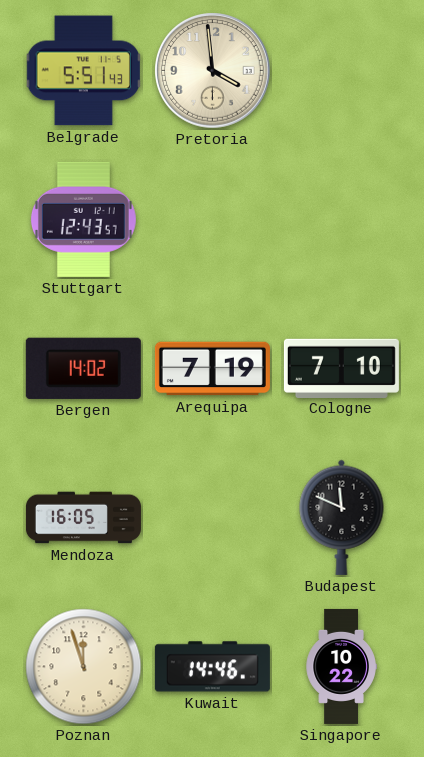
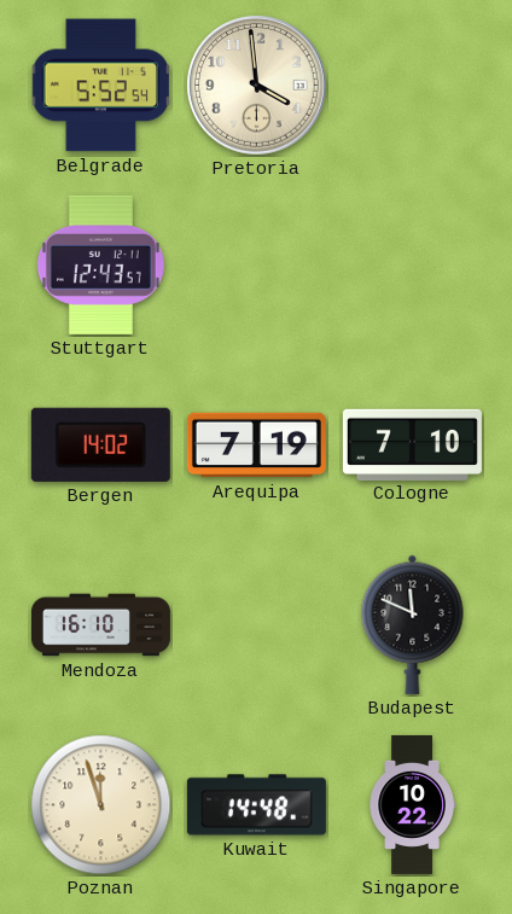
Belgrade: 5:51 -> 5:52 (100, 86)
Mendoza: 16:05 -> 16:10 (100, 625)
Kuwait: 14:46 -> 14:48 (256, 805)
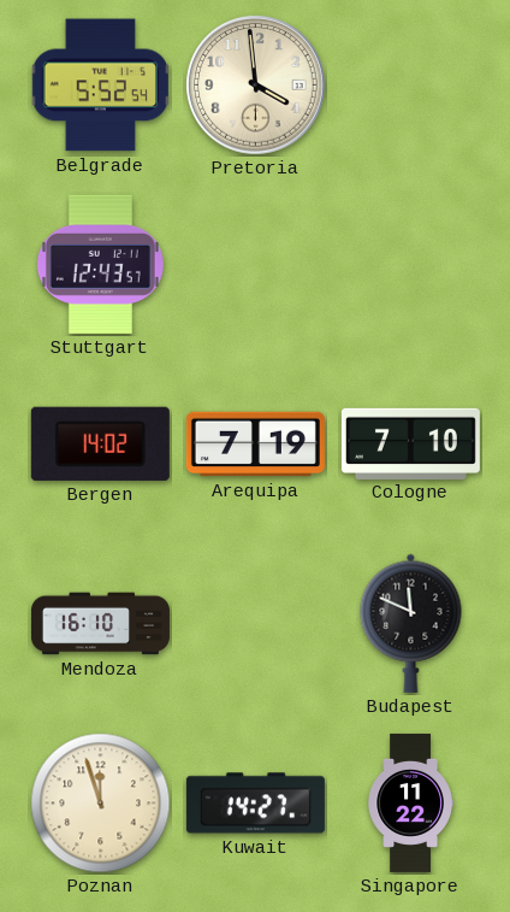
Kuwait: 14:48 -> 14:27 (255, 804)
Singapore: 10:22 -> 11:22 (410, 802)
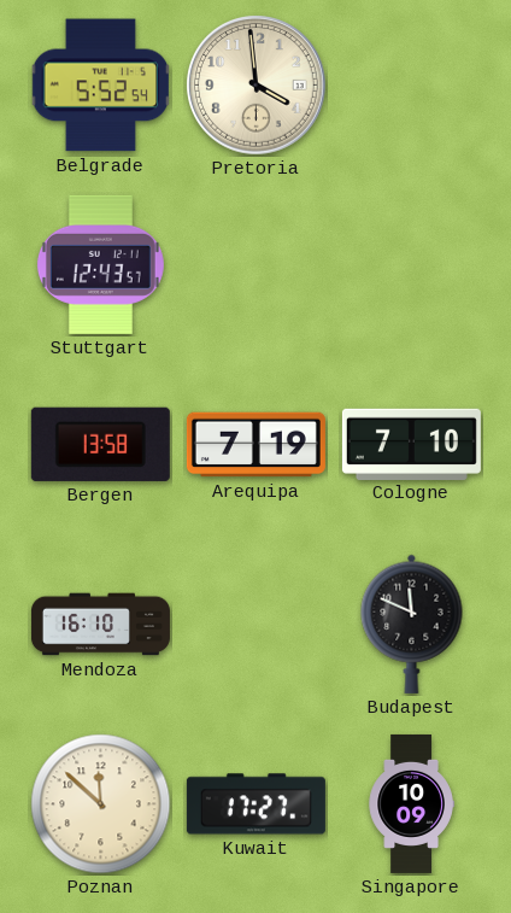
Bergen: 14:02 -> 13:58 (100, 444)
Poznan: 11:57 -> 11:52 (101, 804)
Kuwait: 14:27 -> 17:27 (255, 804)
Singapore: 11:22 -> 10:09 (411, 803)
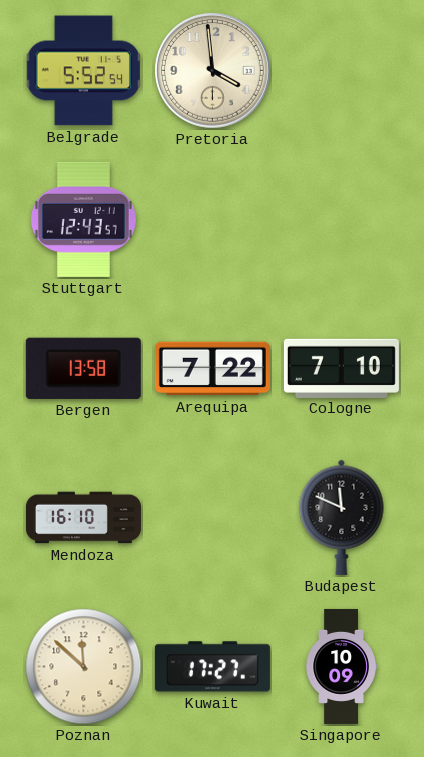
Arequipa: 7:19 -> 7:22 (212, 369)
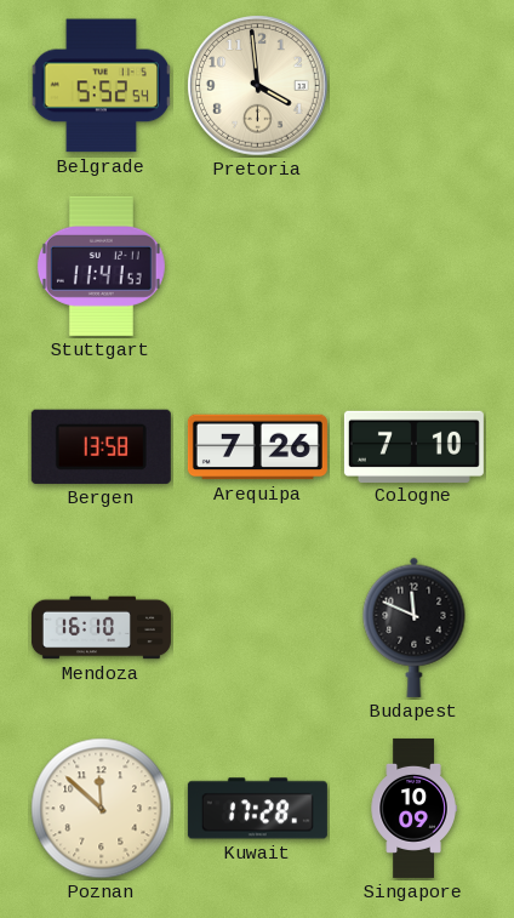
Stuttgart: 12:43 -> 11:41 (101, 266)
Arequipa: 7:22 -> 7:26 (257, 447)
Kuwait: 17:27 -> 17:28 (257, 809)
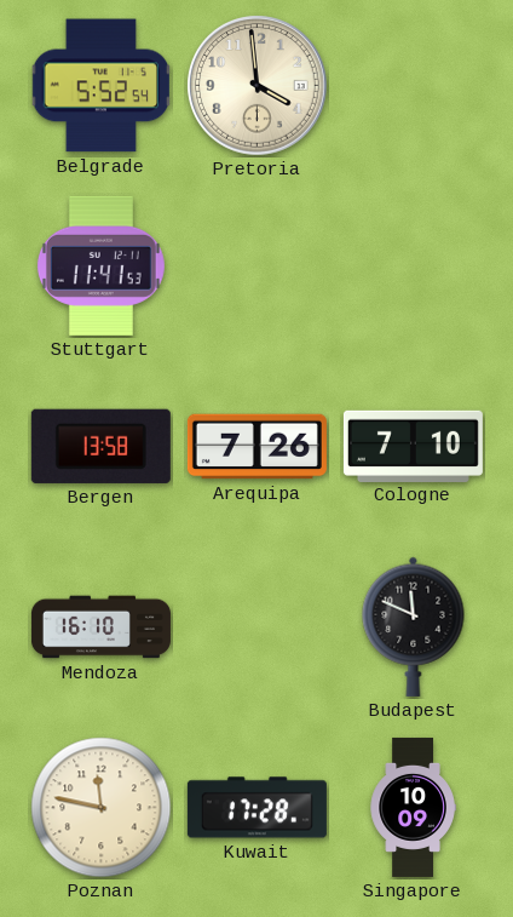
Poznan: 11:52 -> 11:47 (102, 808)
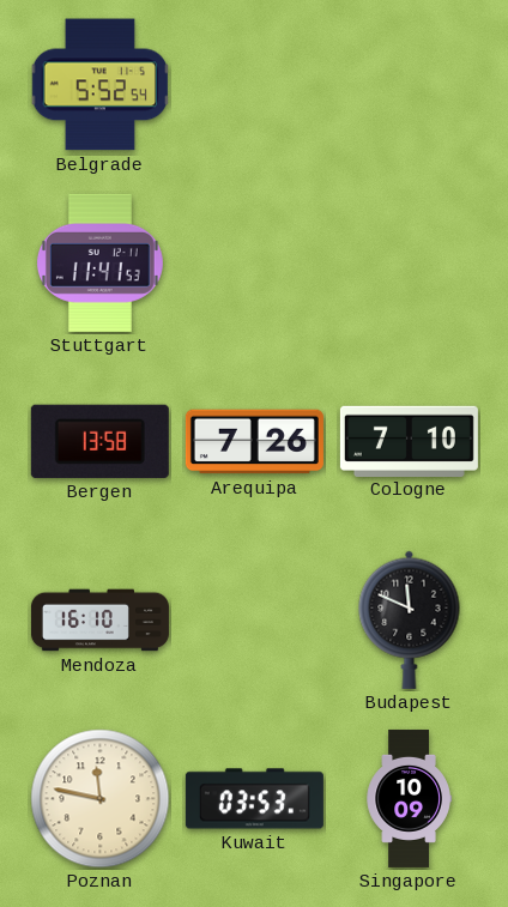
Pretoria: 3:59 -> none (258, 86)
Kuwait: 17:28 -> 03:53 (254, 799)
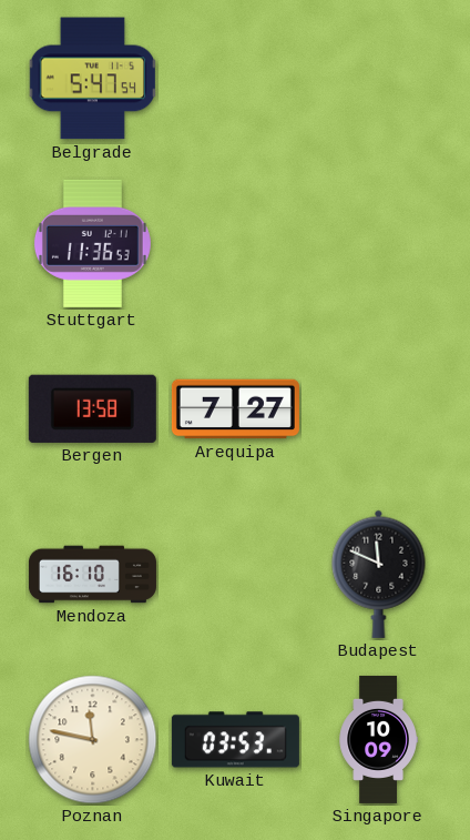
Belgrade: 5:52 -> 5:47 (92, 79)
Stuttgart: 11:41 -> 11:36 (92, 243)
Arequipa: 7:26 -> 7:27 (235, 409)
Cologne: 7:10 -> none (409, 441)
